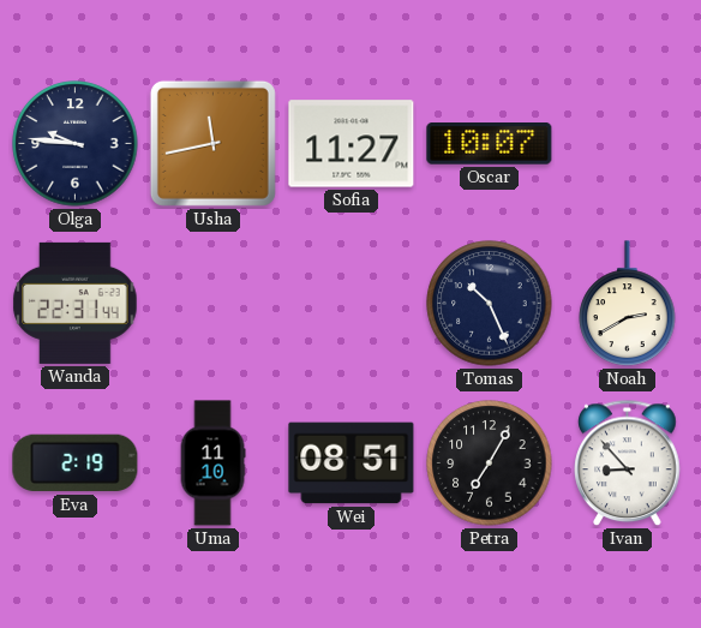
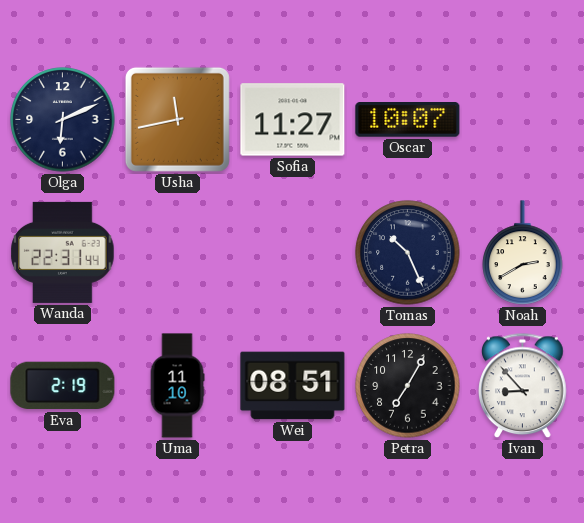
Olga: 9:46 -> 6:11 (63, 120)
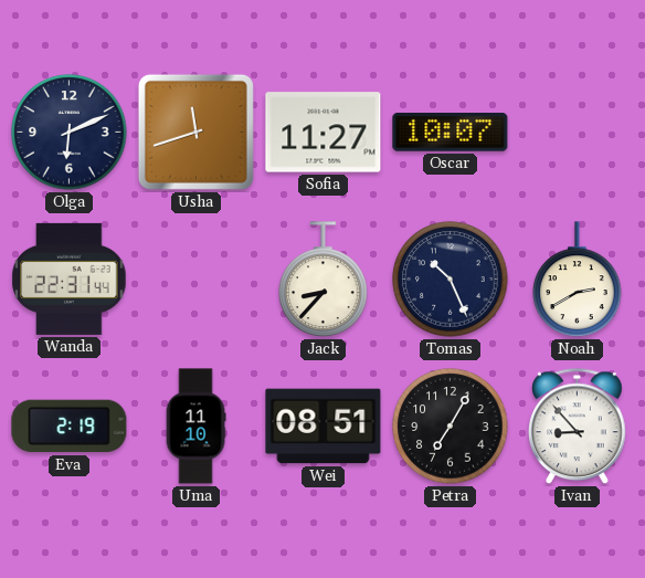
Usha: 11:43 -> 11:42 (195, 132)
Jack: none -> 8:37 (324, 280)
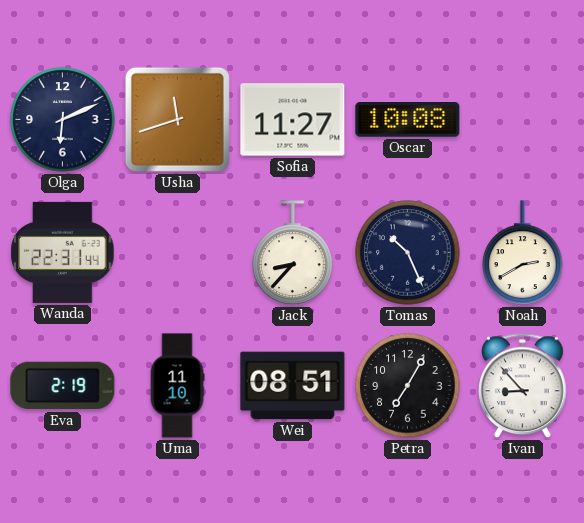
Oscar: 10:07 -> 10:08 (408, 120)
